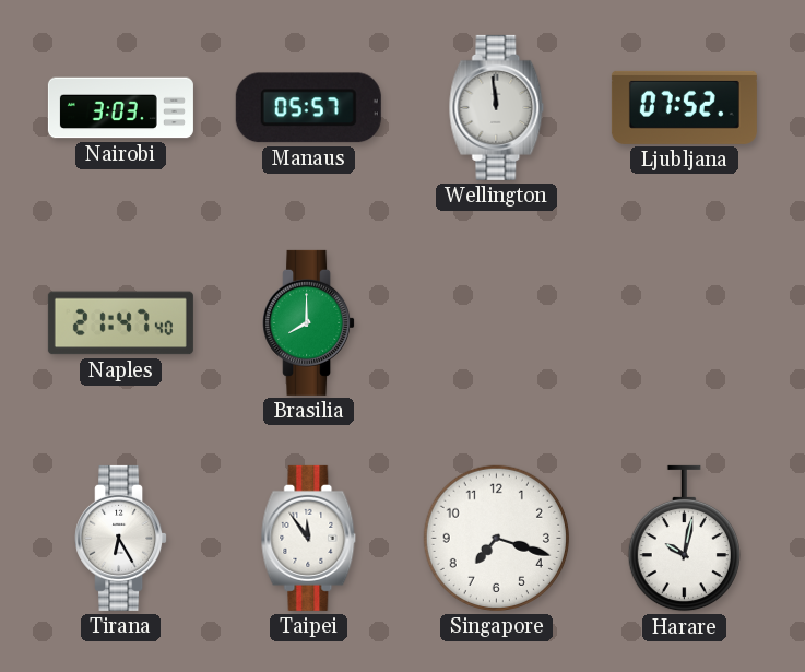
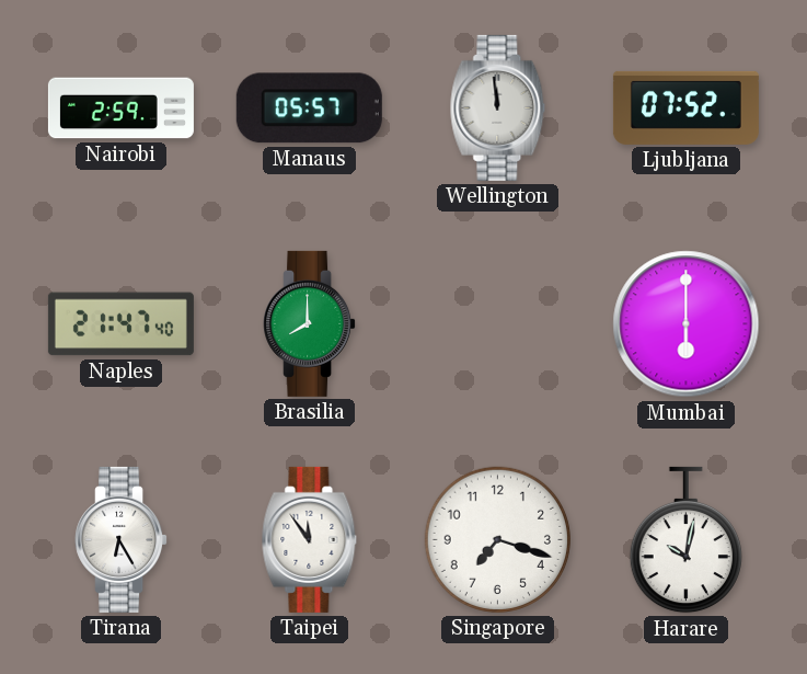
Nairobi: 3:03 -> 2:59 (120, 108)
Mumbai: none -> 6:00 (687, 324)
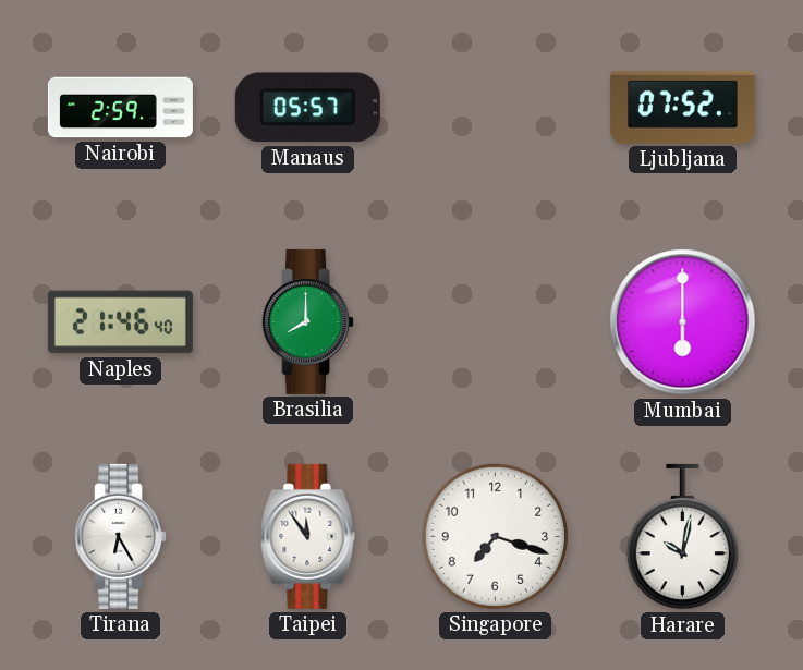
Wellington: 11:59 -> none (498, 107)
Naples: 21:47 -> 21:46 (120, 322)
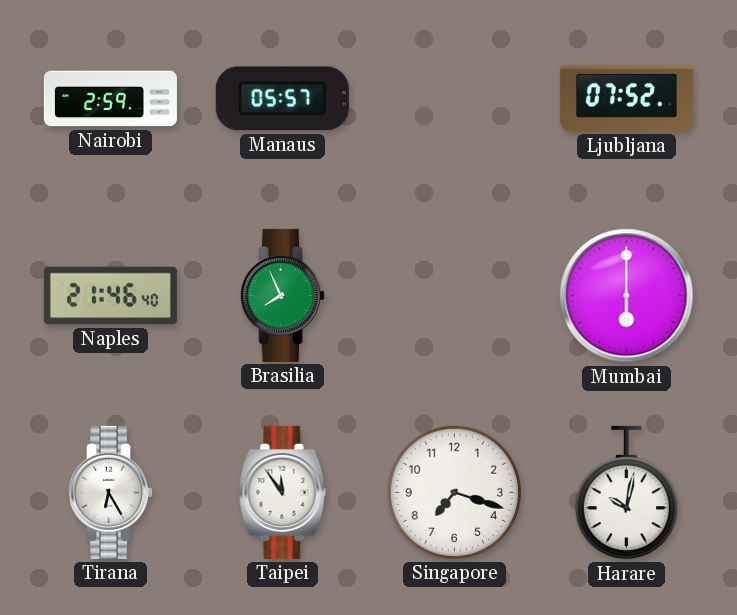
Brasilia: 8:00 -> 7:56 (283, 295)
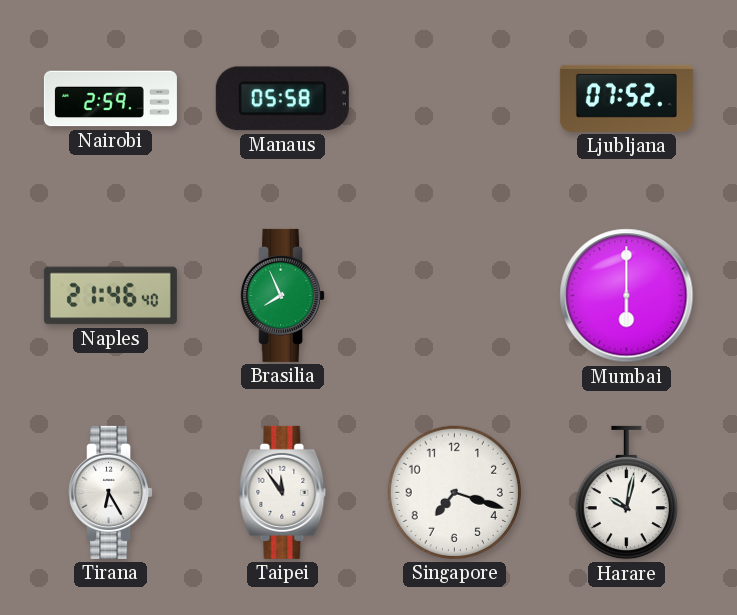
Manaus: 05:57 -> 05:58 (282, 99)
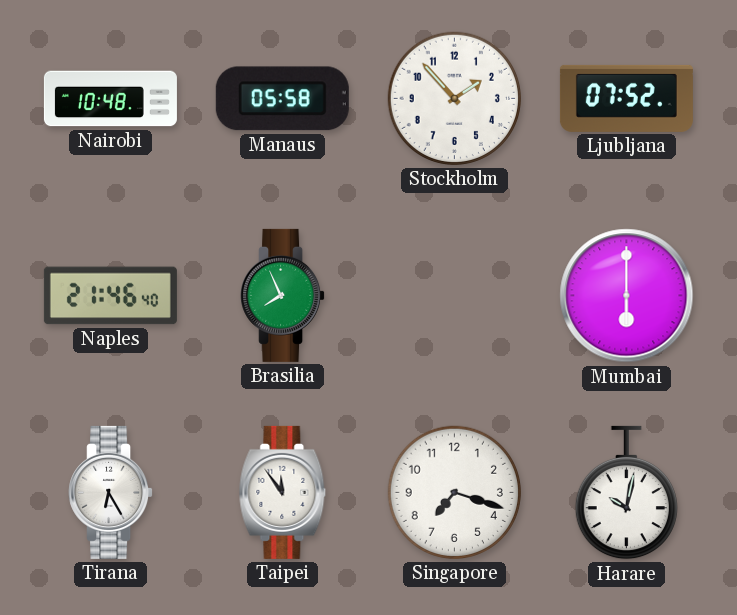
Nairobi: 2:59 -> 10:48 (110, 99)
Stockholm: none -> 1:53 (454, 98)
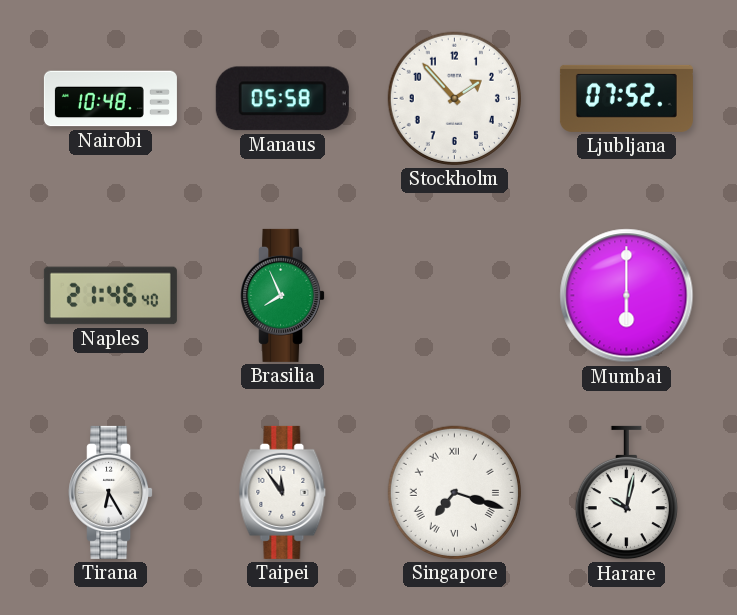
Singapore numerals: Arabic -> Roman (454, 492)
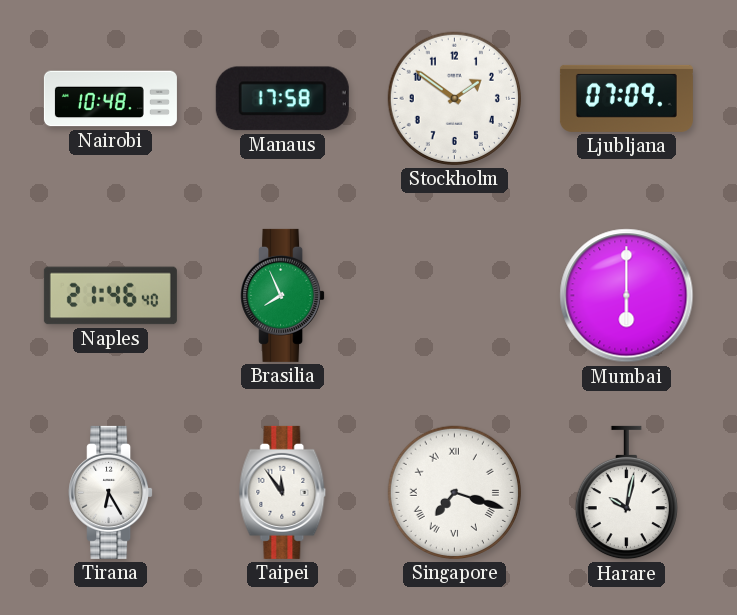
Manaus: 05:58 -> 17:58 (282, 99)
Stockholm: 1:53 -> 1:51 (454, 98)
Ljubljana: 07:52 -> 07:09 (626, 98)
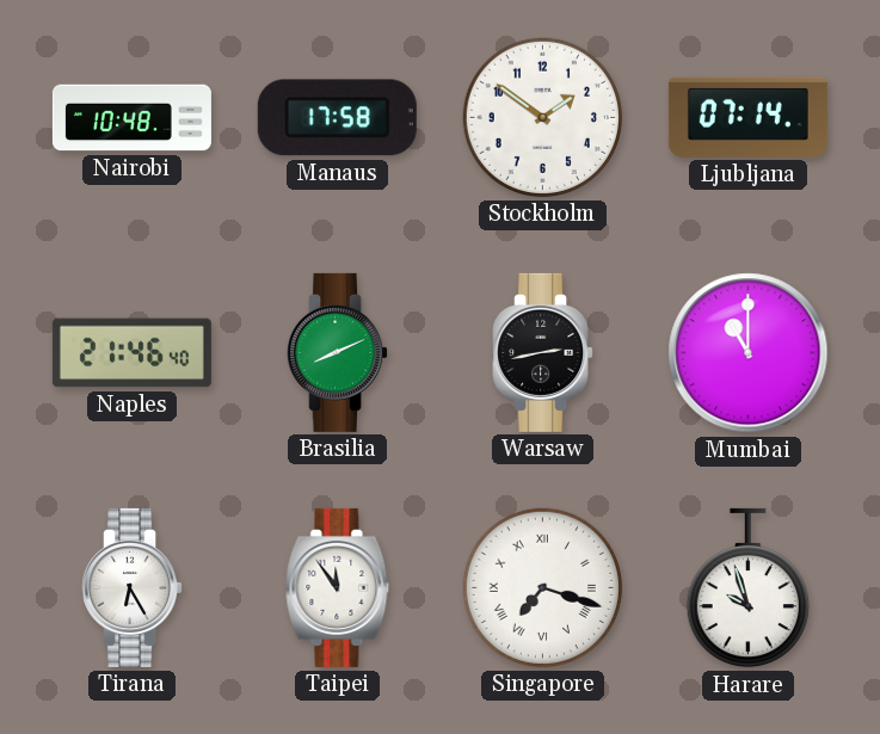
Ljubljana: 07:09 -> 07:14 (747, 117)
Brasilia: 7:56 -> 8:11 (338, 352)
Warsaw: none -> 2:43 (543, 352)
Mumbai: 6:00 -> 11:00 (749, 353)
Harare: 10:02 -> 9:57 (747, 588)
